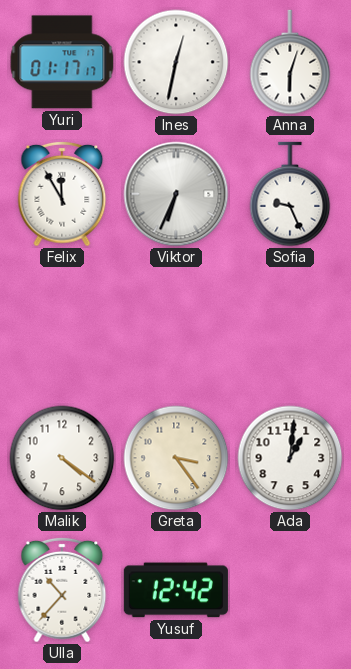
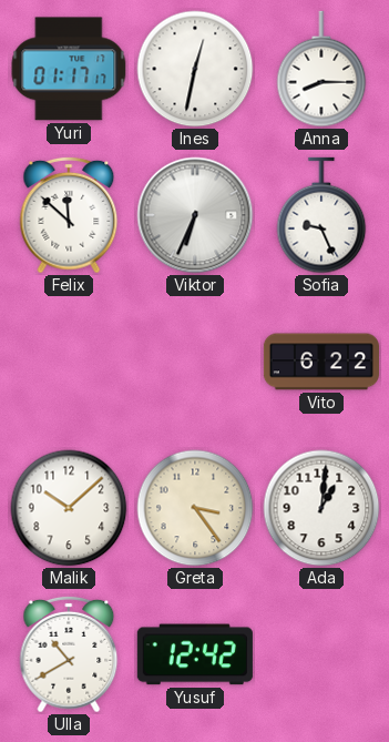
Anna: 6:03 -> 8:15 (321, 69)
Felix: 11:55 -> 11:52 (69, 215)
Vito: none -> 6:22 (321, 362)
Malik: 4:21 -> 10:08 (69, 508)
Ulla: 10:37 -> 10:40 (69, 654)
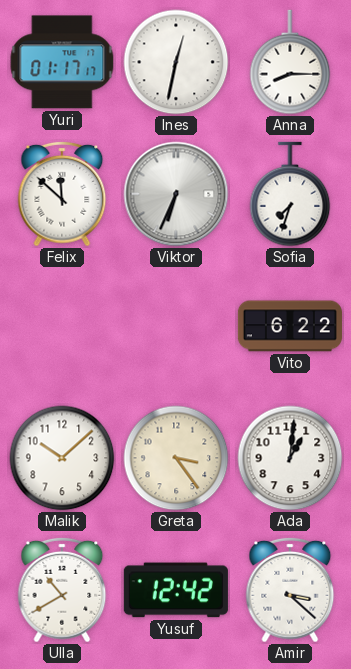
Sofia: 9:26 -> 7:33 (290, 194)
Amir: none -> 3:22 (290, 590)
